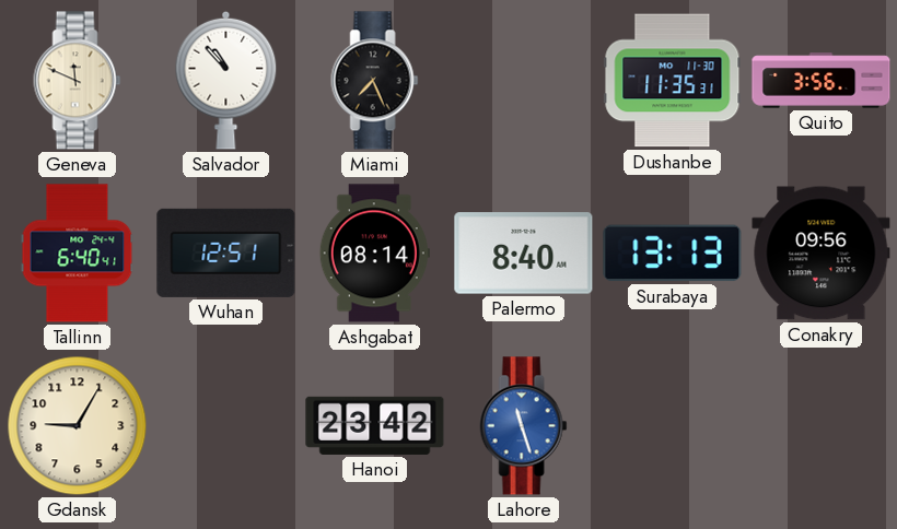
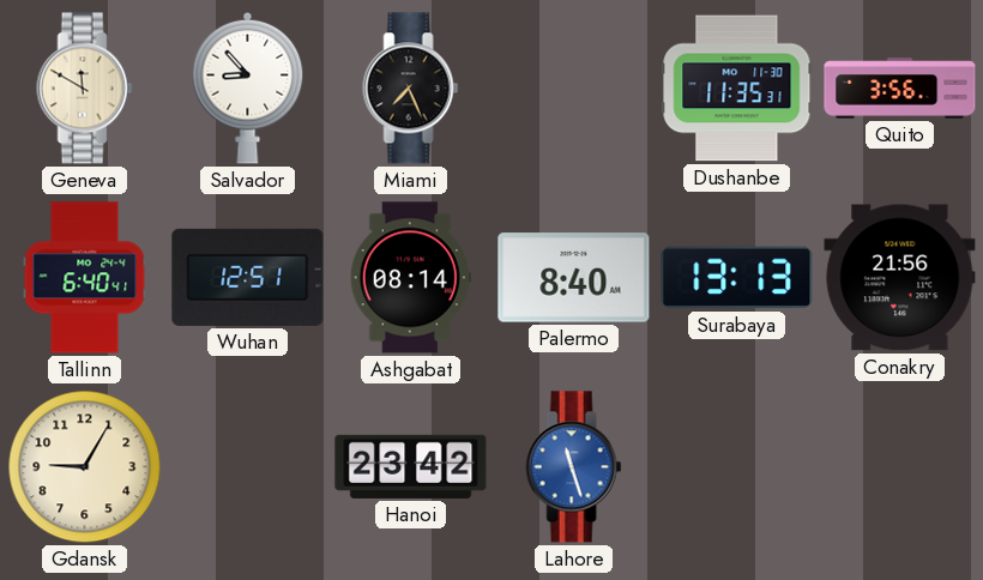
Geneva: 11:49 -> 11:50 (85, 89)
Salvador: 10:53 -> 8:53 (248, 87)
Conakry: 09:56 -> 21:56 (900, 278)
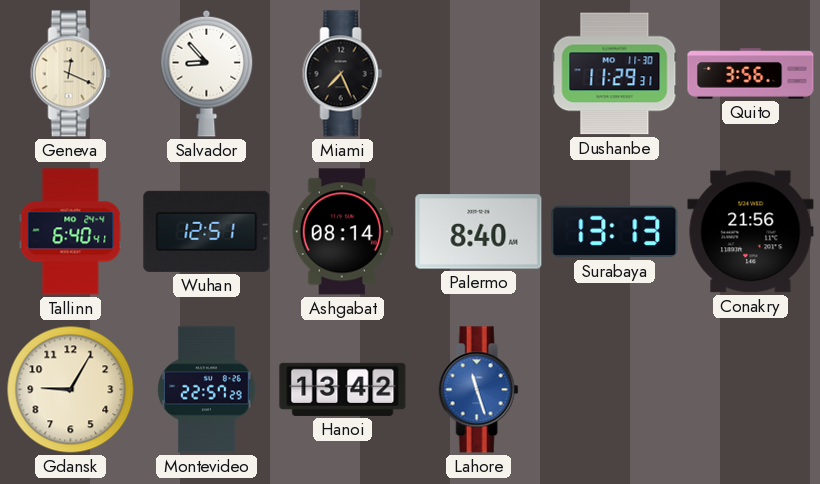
Geneva: 11:50 -> 12:19 (71, 74)
Dushanbe: 11:35 -> 11:29 (615, 74)
Montevideo: none -> 22:57 (207, 390)
Hanoi: 23:42 -> 13:42 (343, 389)
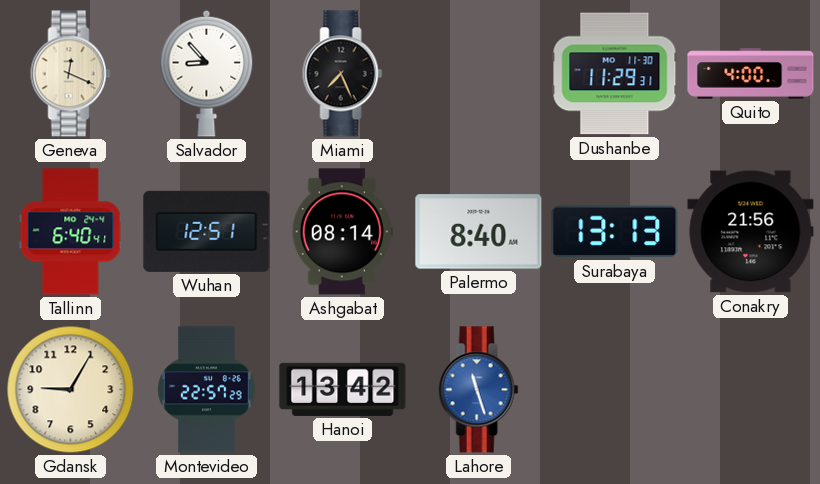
Quito: 3:56 -> 4:00 (751, 74)
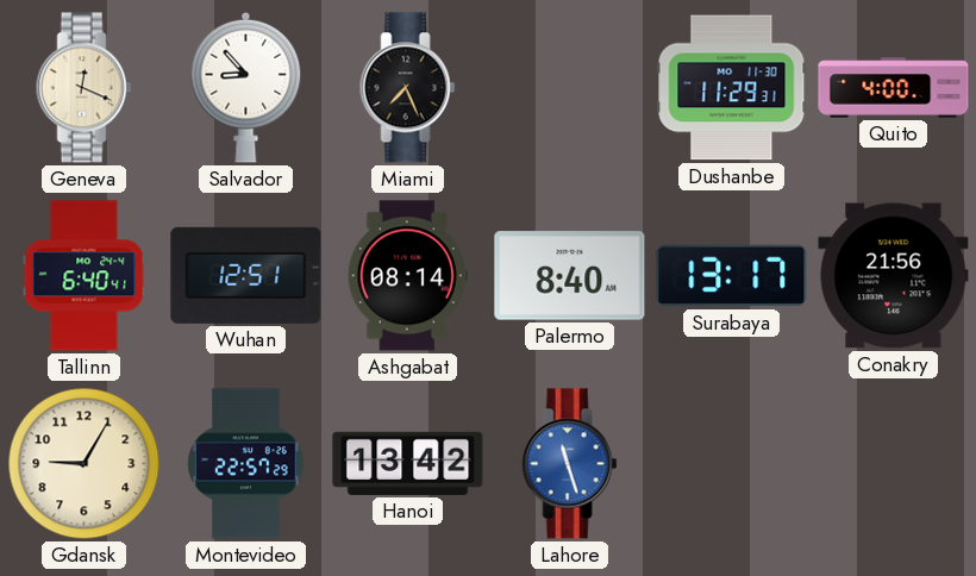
Surabaya: 13:13 -> 13:17 (732, 276)
